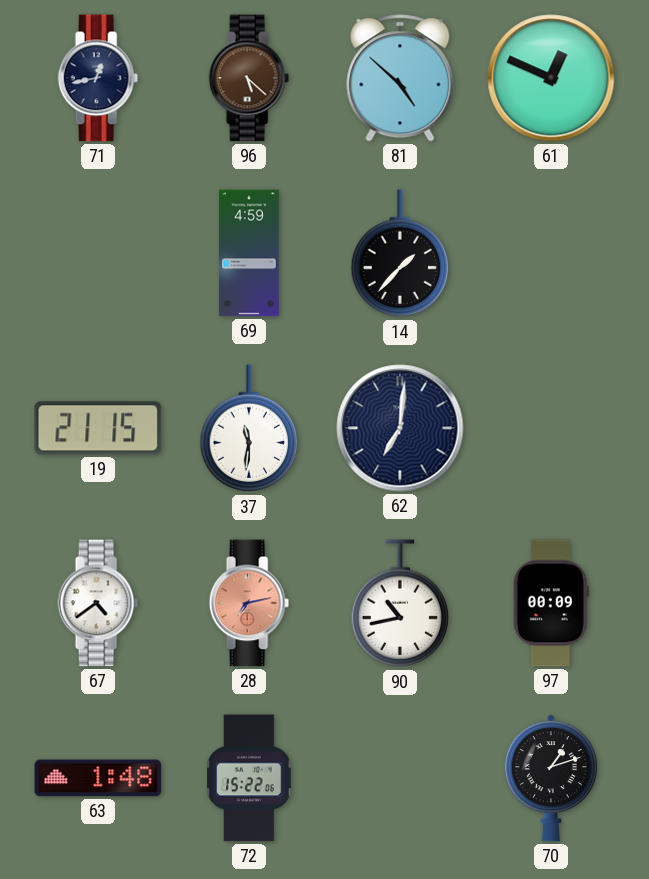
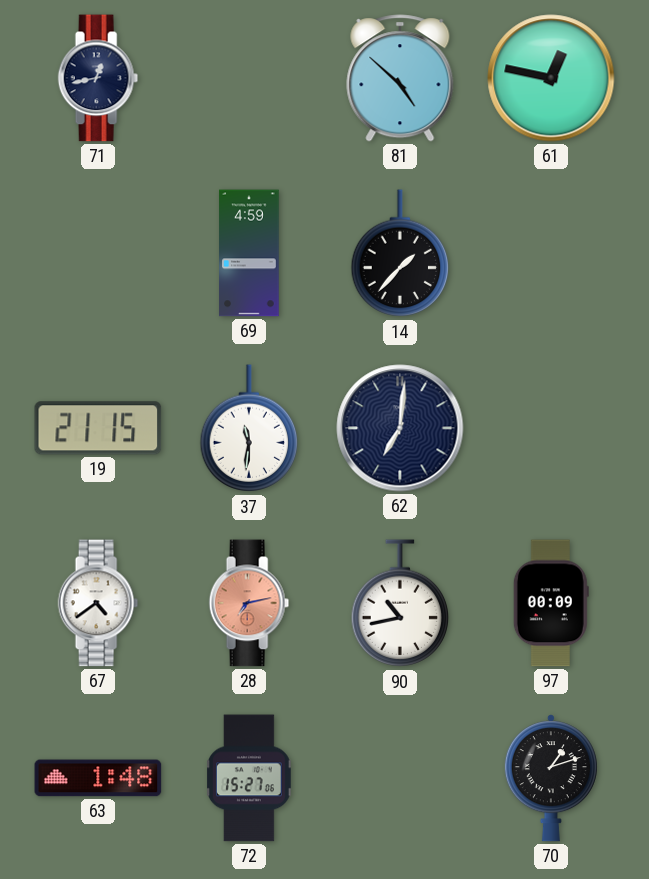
96: 5:22 -> none (249, 78)
61: 12:49 -> 12:47 (551, 78)
72: 15:22 -> 15:27 (250, 778)
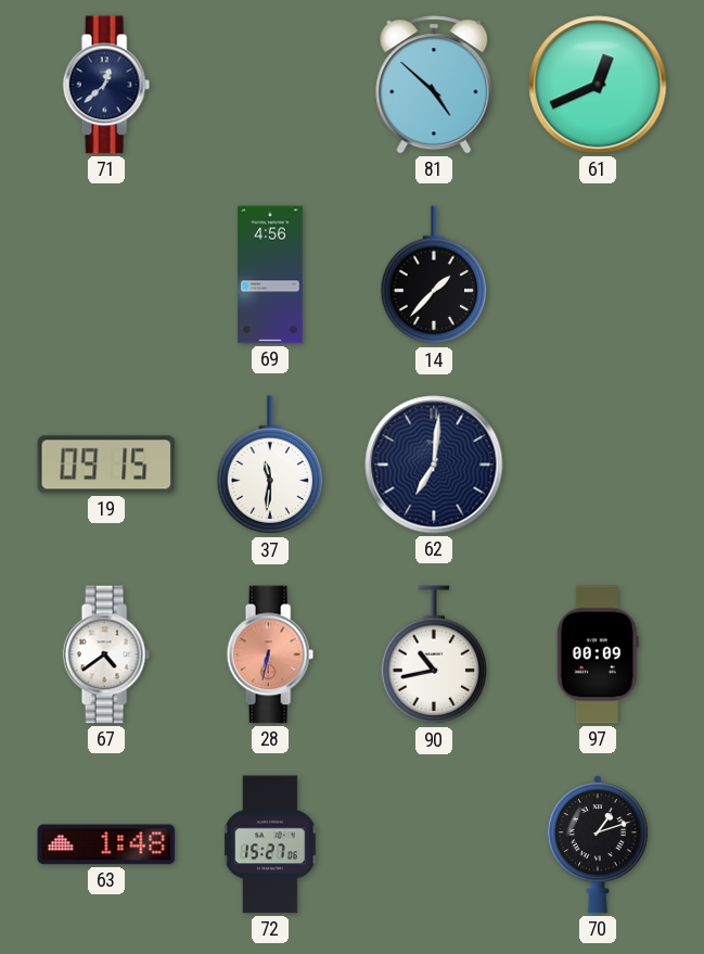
71: 12:43 -> 12:38 (106, 85)
61: 12:47 -> 12:41 (598, 85)
69: 4:59 -> 4:56 (270, 275)
19: 21:15 -> 09:15 (106, 465)
28: 7:13 -> 6:32 (270, 654)
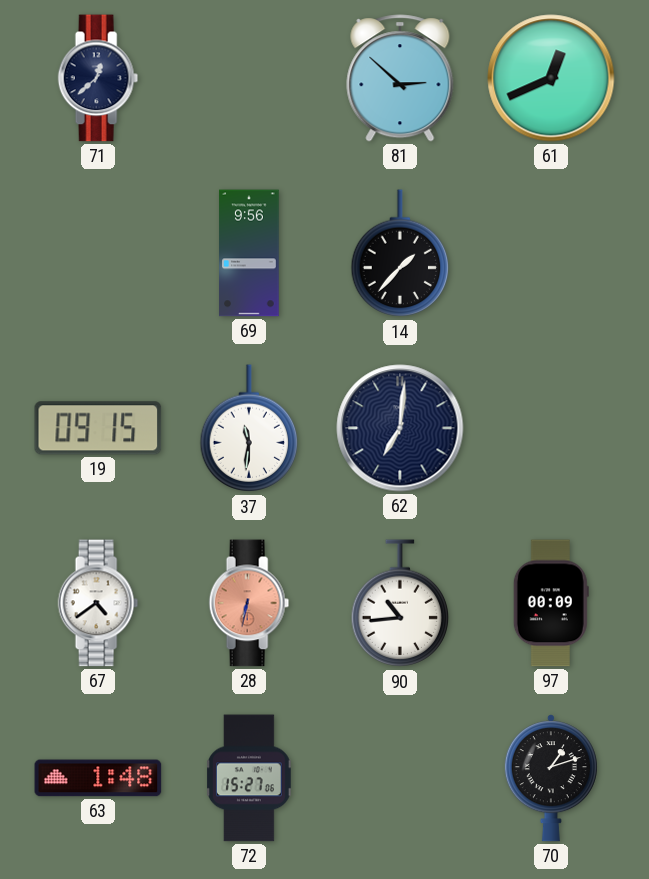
81: 4:52 -> 2:52 (400, 78)
69: 4:56 -> 9:56 (249, 253)
90: 10:43 -> 10:44 (400, 604)
